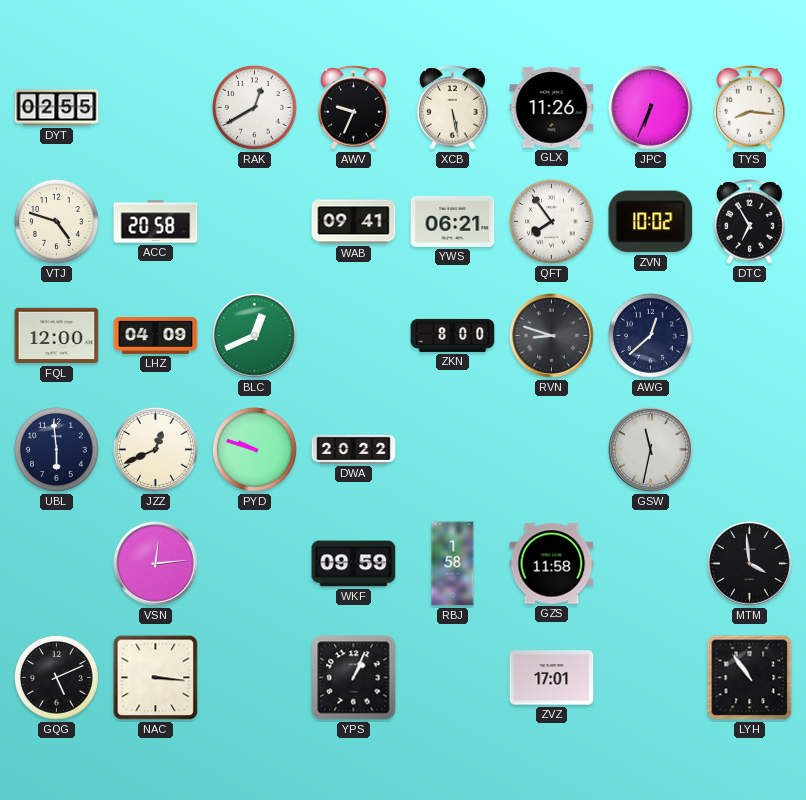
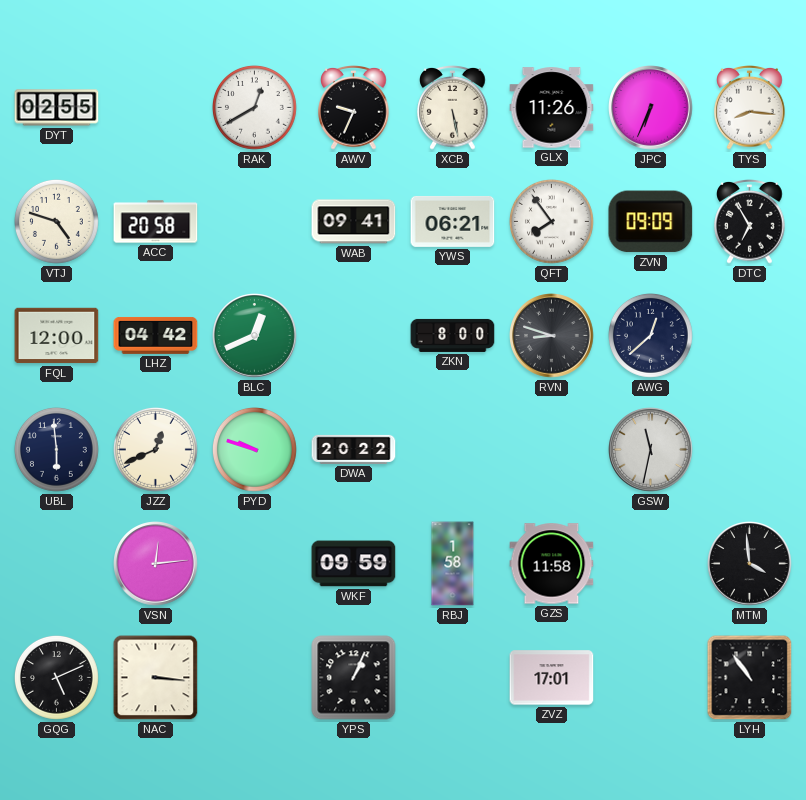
ZVN: 10:02 -> 09:09 (651, 222)
LHZ: 04:09 -> 04:42 (156, 335)
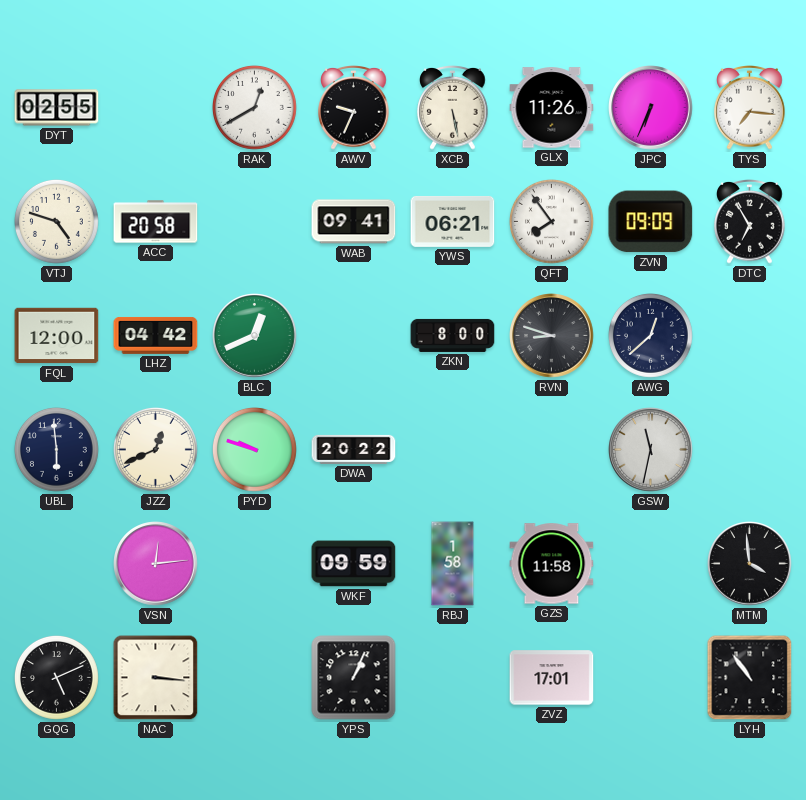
TYS: 8:16 -> 7:16 (750, 108)
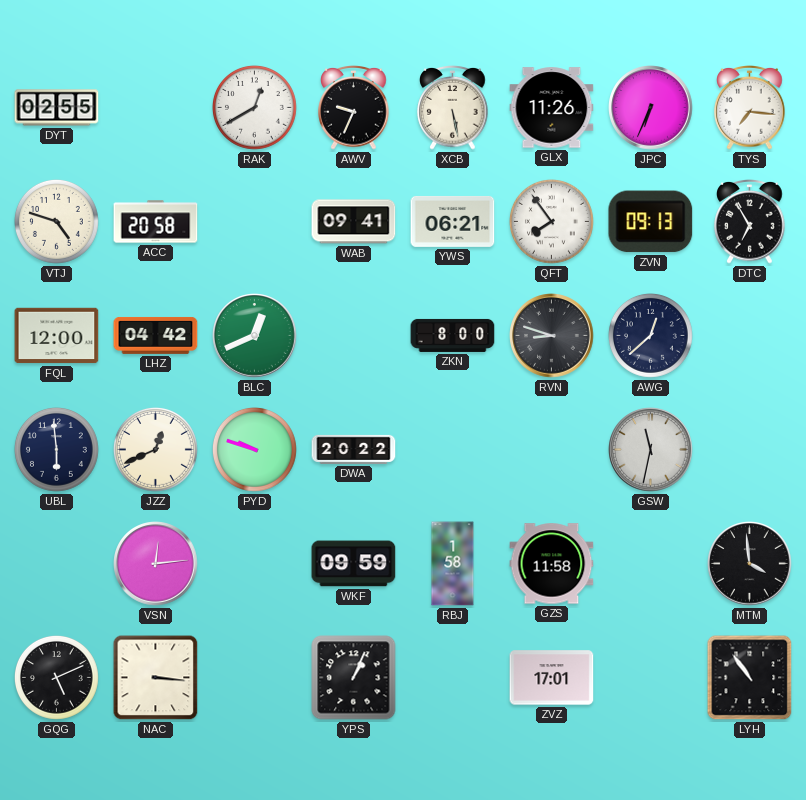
ZVN: 09:09 -> 09:13 (651, 222)
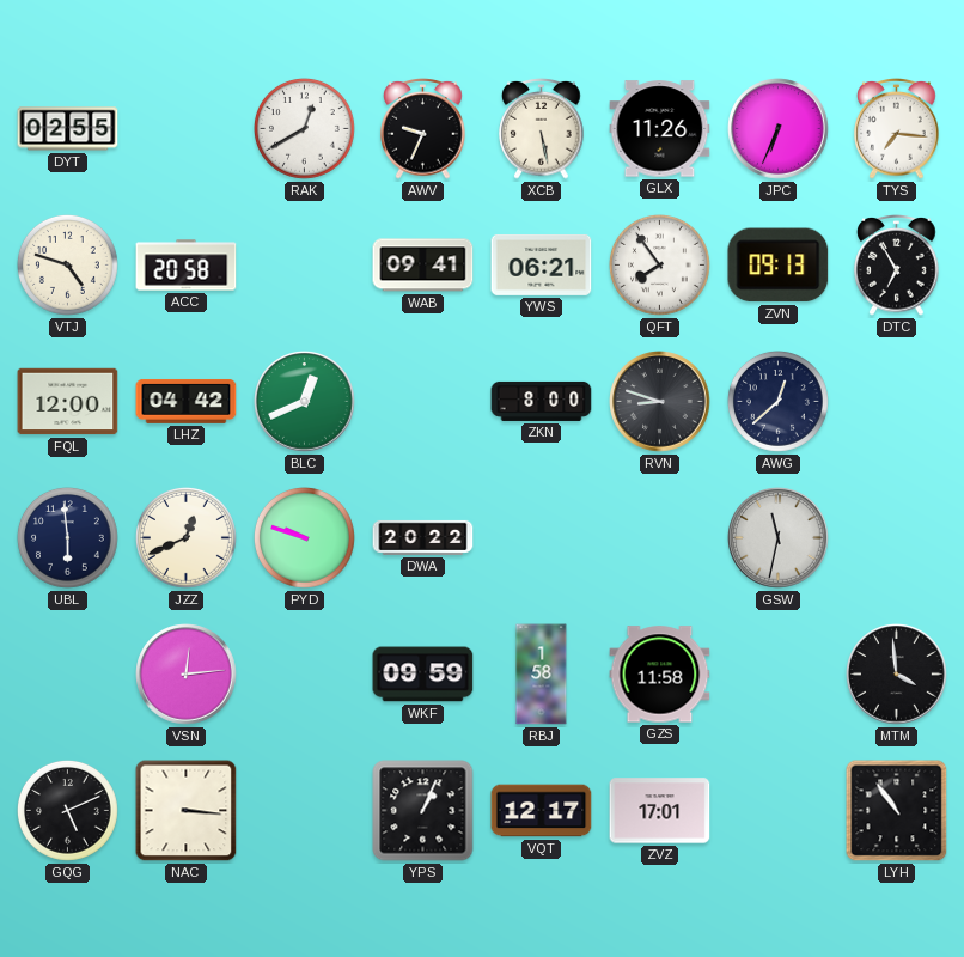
VQT: none -> 12:17 (542, 811)
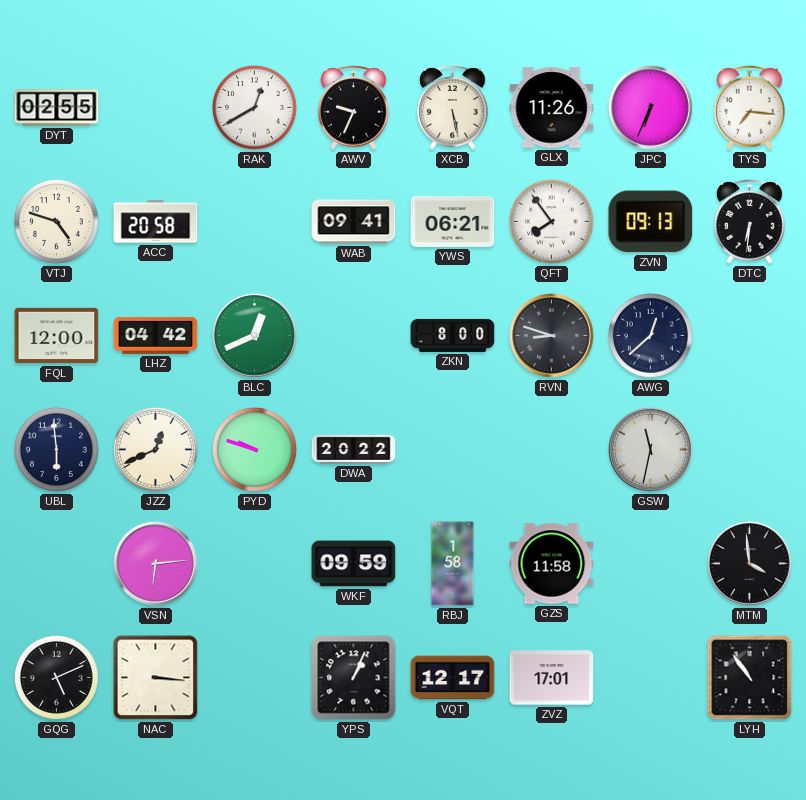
DTC: 6:55 -> 6:31 (750, 222)
VSN: 12:14 -> 6:14 (156, 564)
